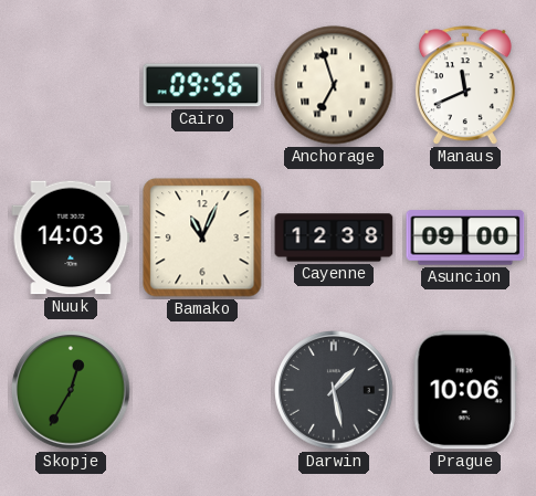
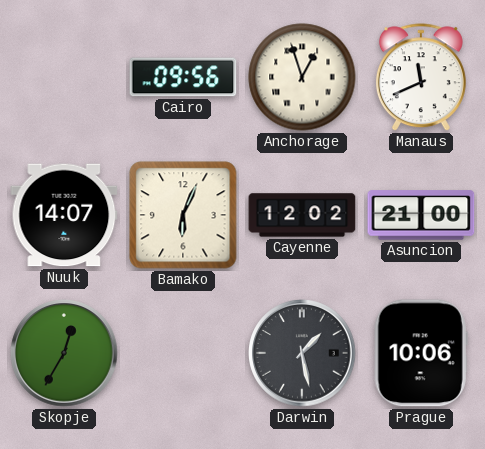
Anchorage: 6:57 -> 12:57 (302, 77)
Nuuk: 14:03 -> 14:07 (64, 215)
Bamako: 11:04 -> 6:04 (183, 215)
Cayenne: 12:38 -> 12:02 (302, 215)
Asuncion: 09:00 -> 21:00 (421, 215)
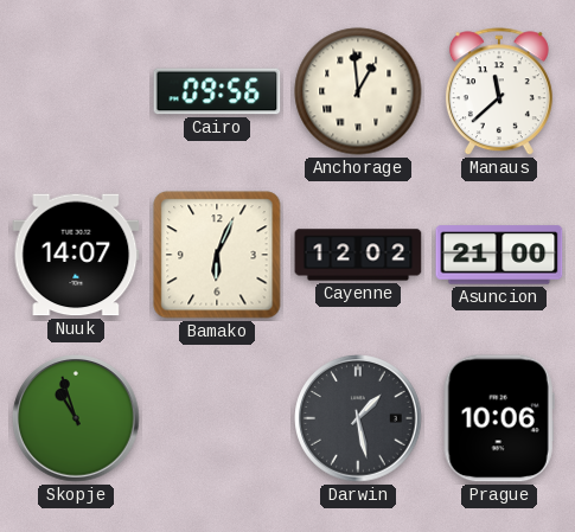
Anchorage: 12:57 -> 12:59 (358, 91)
Manaus: 11:41 -> 11:38 (499, 92)
Skopje: 12:35 -> 10:57 (76, 418)
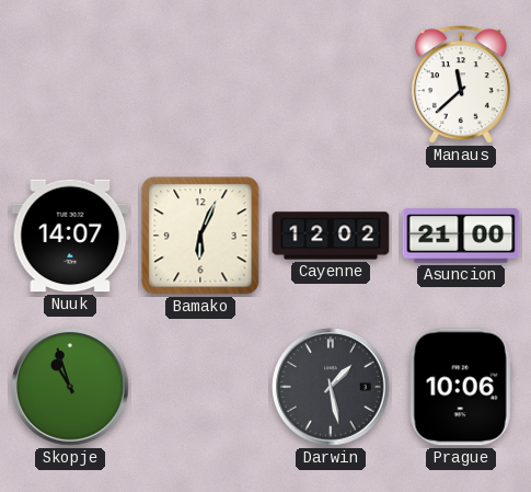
Cairo: 09:56 -> none (217, 91)
Anchorage: 12:59 -> none (358, 91)
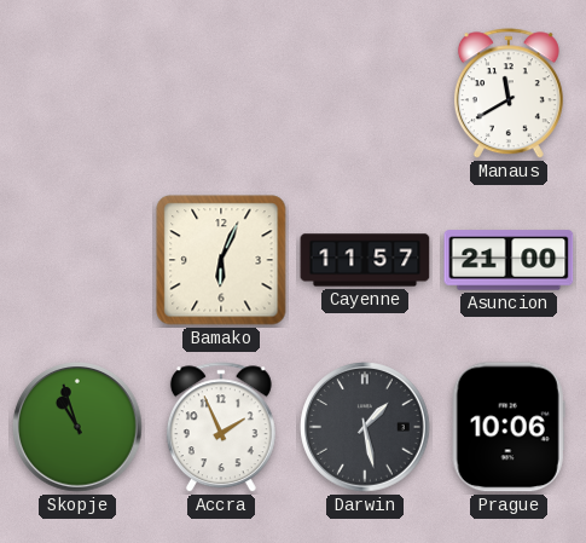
Manaus: 11:38 -> 11:40 (509, 94)
Nuuk: 14:07 -> none (70, 236)
Cayenne: 12:02 -> 11:57 (365, 260)
Accra: none -> 1:56 (221, 428)
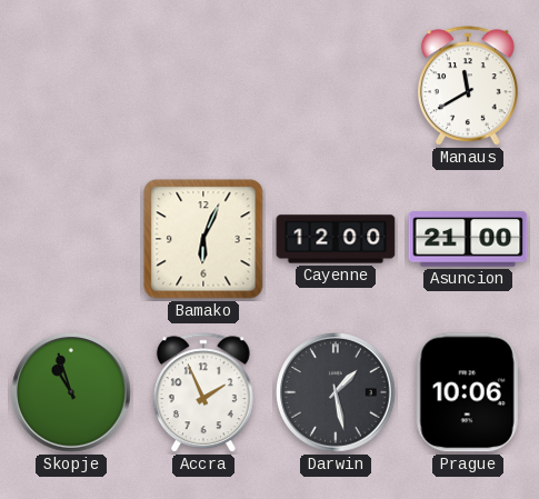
Cayenne: 11:57 -> 12:00 (336, 239)
